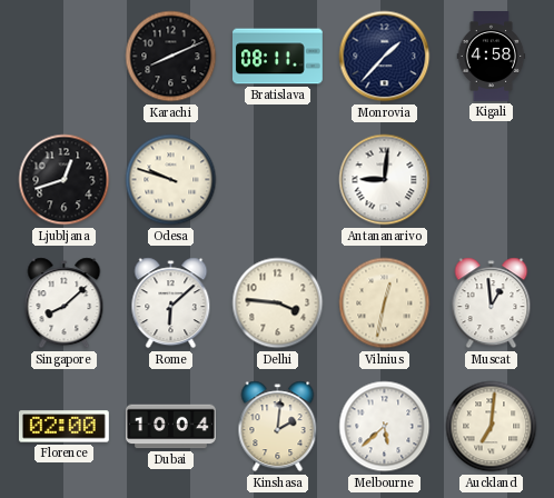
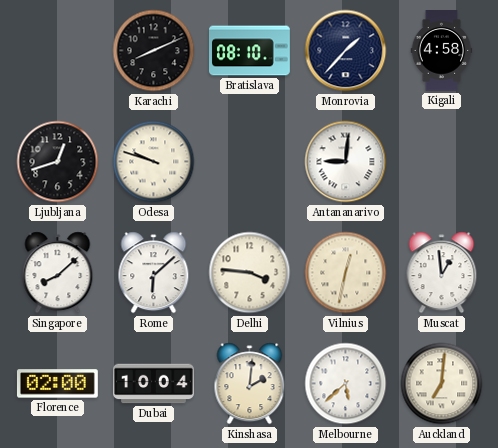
Bratislava: 08:11 -> 08:10 (250, 51)
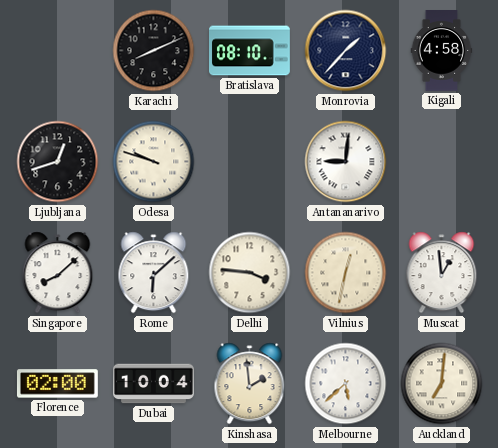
Kinshasa: 2:01 -> 1:59 (250, 384)
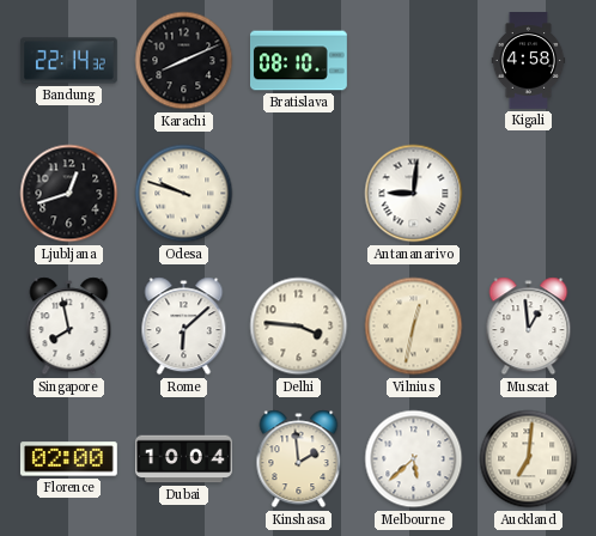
Bandung: none -> 22:14 (68, 61)
Monrovia: 1:37 -> none (346, 51)
Singapore: 8:08 -> 7:58 (69, 327)
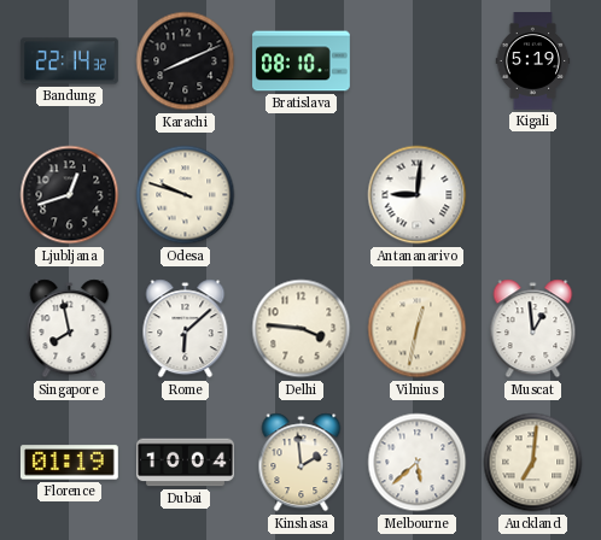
Kigali: 4:58 -> 5:19 (533, 61)
Florence: 02:00 -> 01:19 (69, 463)
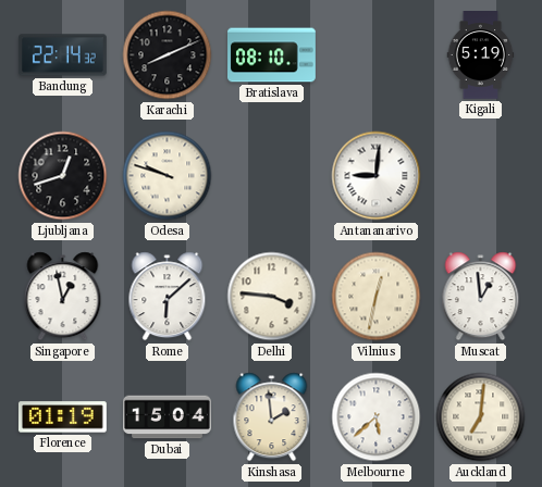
Singapore: 7:58 -> 12:58 (63, 297)
Dubai: 10:04 -> 15:04 (168, 417)
